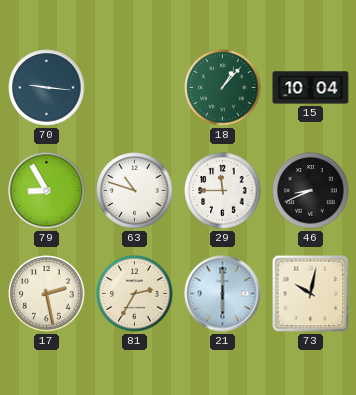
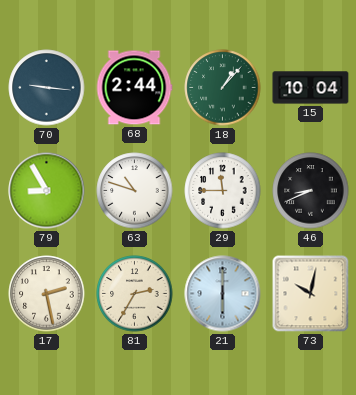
68: none -> 2:44 (134, 88)
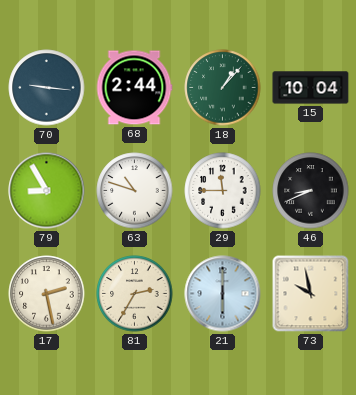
73: 10:02 -> 9:58 (311, 294)
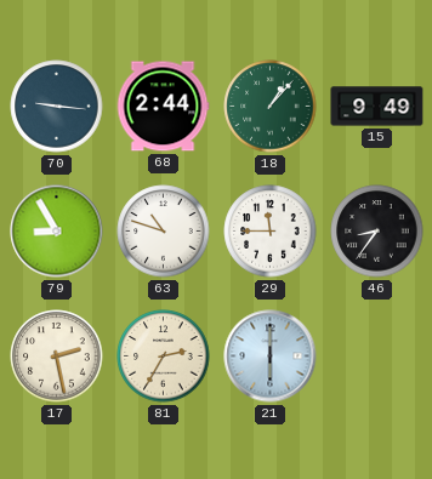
15: 10:04 -> 9:49 (377, 107)
46: 8:41 -> 8:36 (377, 232)
73: 9:58 -> none (311, 294)
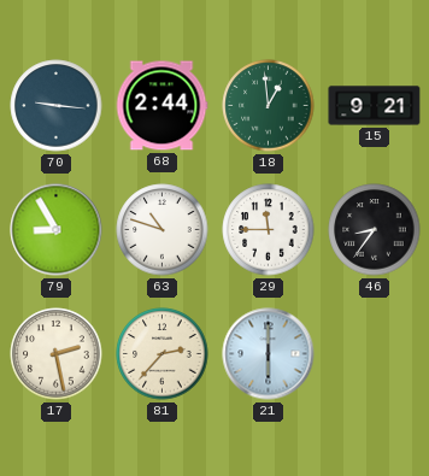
18: 1:07 -> 12:59 (269, 106)
15: 9:49 -> 9:21 (375, 106)
81: 2:35 -> 2:37 (163, 354)
